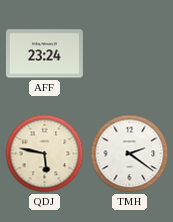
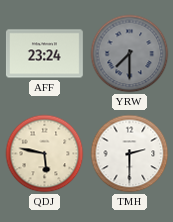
YRW: none -> 7:30 (130, 54)
TMH: 2:21 -> 2:30 (130, 154)
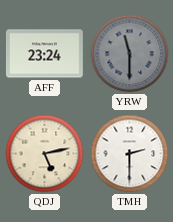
YRW: 7:30 -> 11:30 (130, 54)
QDJ: 5:47 -> 5:13 (45, 154)
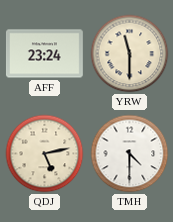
YRW dial: grey -> cream (130, 54)
TMH: 2:30 -> 4:30 (130, 154)
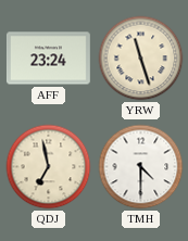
YRW: 11:30 -> 11:27 (141, 59)
QDJ: 5:13 -> 6:58 (49, 167)
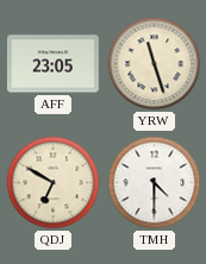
AFF: 23:24 -> 23:05 (52, 64)
QDJ: 6:58 -> 6:50 (54, 183)
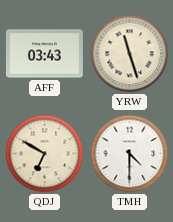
AFF: 23:05 -> 03:43 (44, 54)
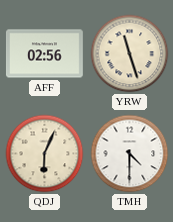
AFF: 03:43 -> 02:56 (44, 54)
QDJ: 6:50 -> 6:04 (45, 154)
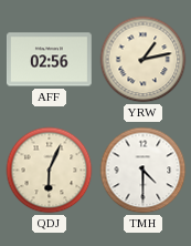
YRW: 11:27 -> 1:13 (144, 60)
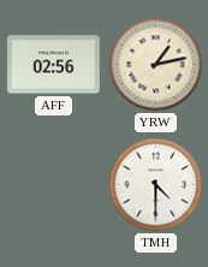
QDJ: 6:04 -> none (50, 171)
